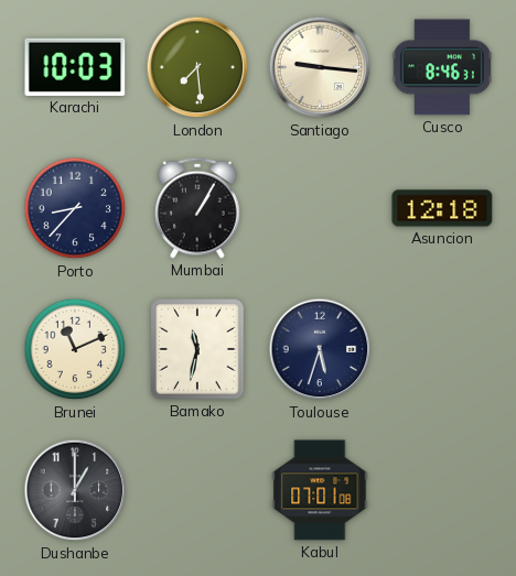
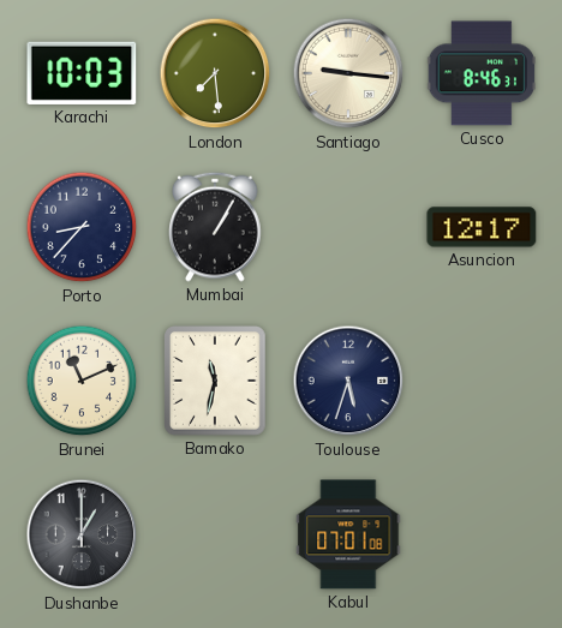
Asuncion: 12:18 -> 12:17 (482, 227)
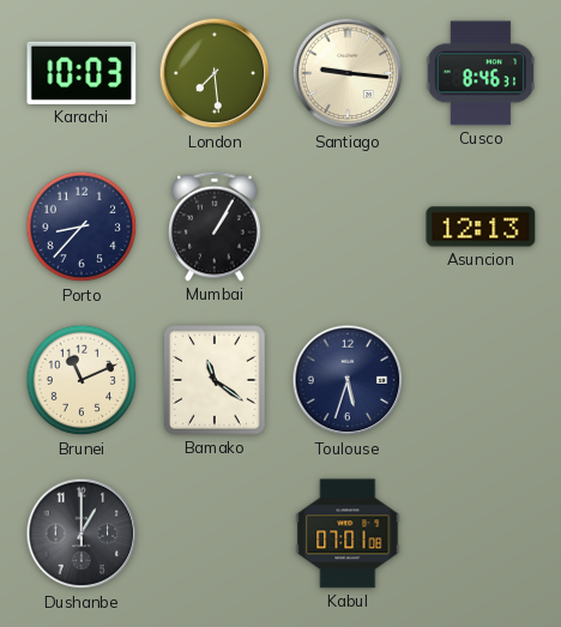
Asuncion: 12:17 -> 12:13 (481, 227)
Bamako: 11:32 -> 11:21 (216, 380)
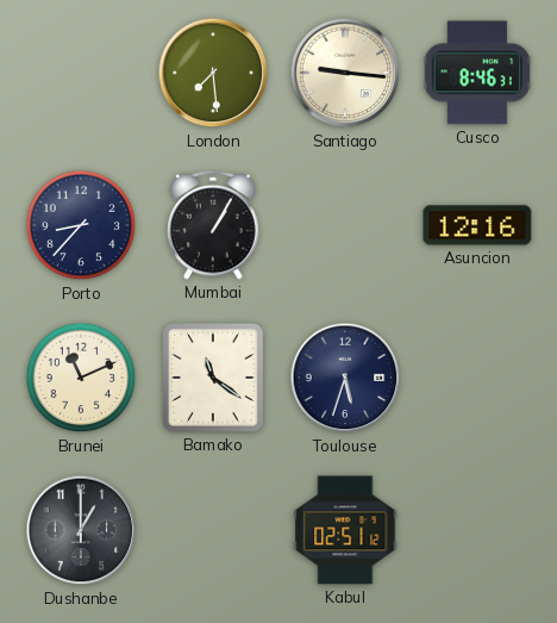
Karachi: 10:03 -> none (82, 73)
Asuncion: 12:13 -> 12:16 (477, 225)
Kabul: 07:01 -> 02:51 (345, 530)
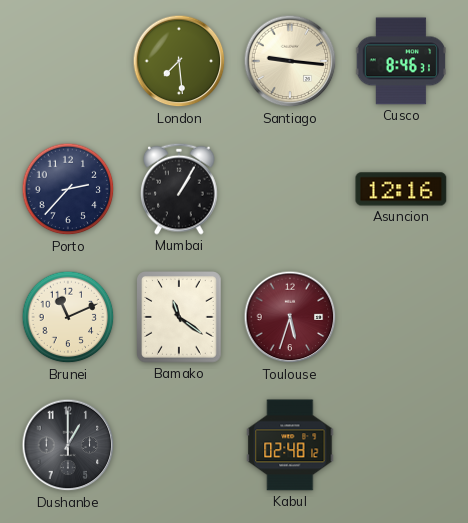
Porto: 8:37 -> 2:37 (68, 189)
Toulouse dial: navy -> burgundy (290, 317)
Kabul: 02:51 -> 02:48 (290, 445)
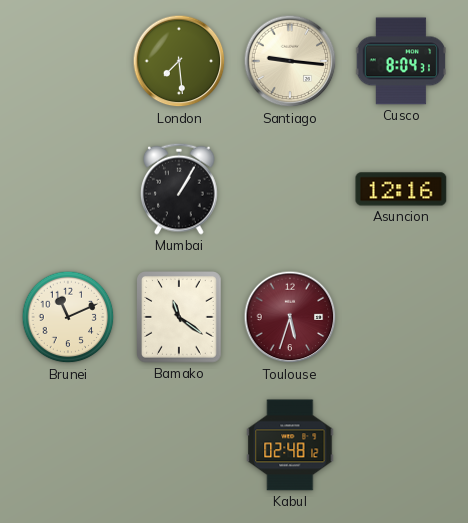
Cusco: 8:46 -> 8:04 (400, 61)
Porto: 2:37 -> none (68, 189)
Dushanbe: 1:00 -> none (68, 445)
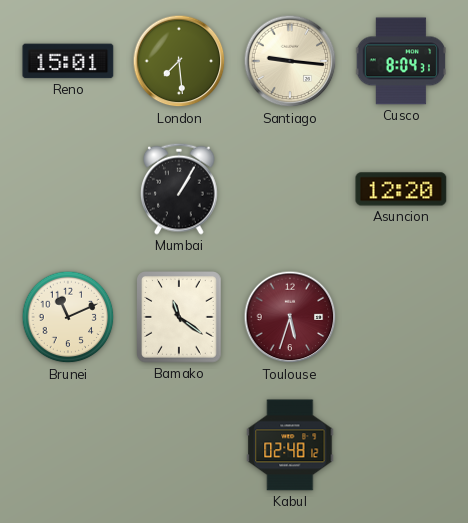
Reno: none -> 15:01 (68, 61)
Asuncion: 12:16 -> 12:20 (401, 189)
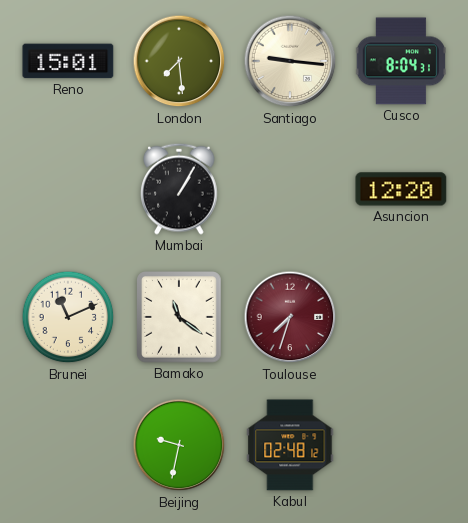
Toulouse: 5:33 -> 7:33 (290, 317)
Beijing: none -> 9:32 (179, 445)
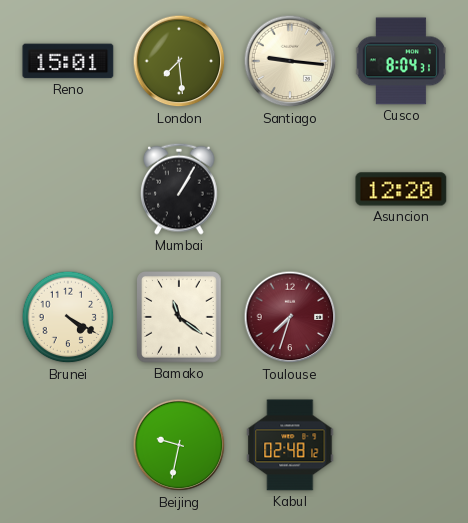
Brunei: 11:11 -> 4:20 (68, 317)
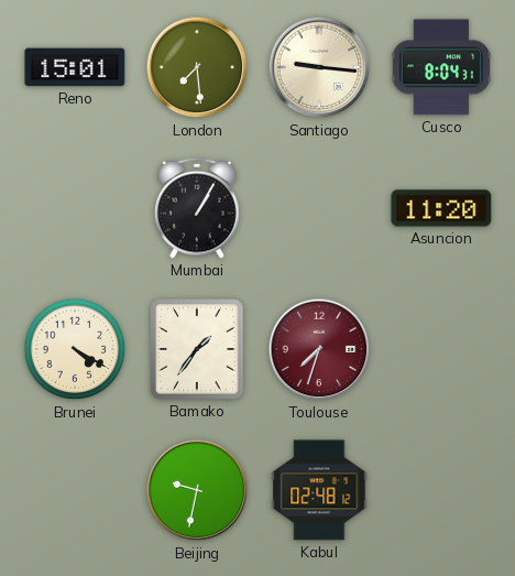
Asuncion: 12:20 -> 11:20 (441, 208)
Bamako: 11:21 -> 1:36 (198, 349)
